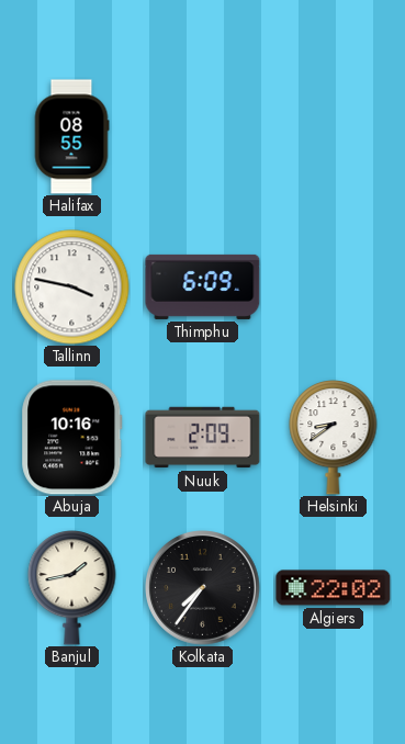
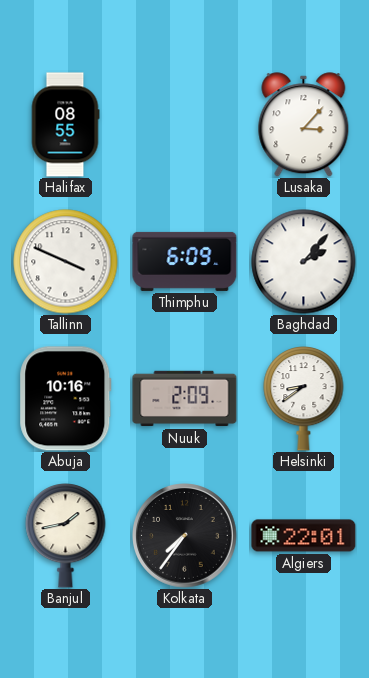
Lusaka: none -> 3:07 (304, 125)
Tallinn: 3:47 -> 3:49 (66, 262)
Baghdad: none -> 2:07 (304, 262)
Algiers: 22:02 -> 22:01 (304, 536)
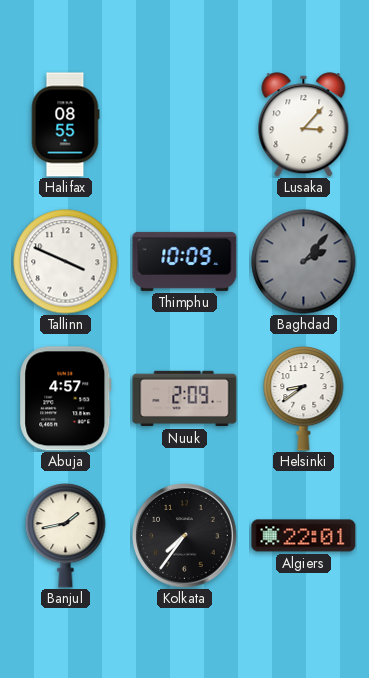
Thimphu: 6:09 -> 10:09 (185, 261)
Baghdad dial: white -> grey (304, 262)
Abuja: 10:16 -> 4:57 (66, 399)
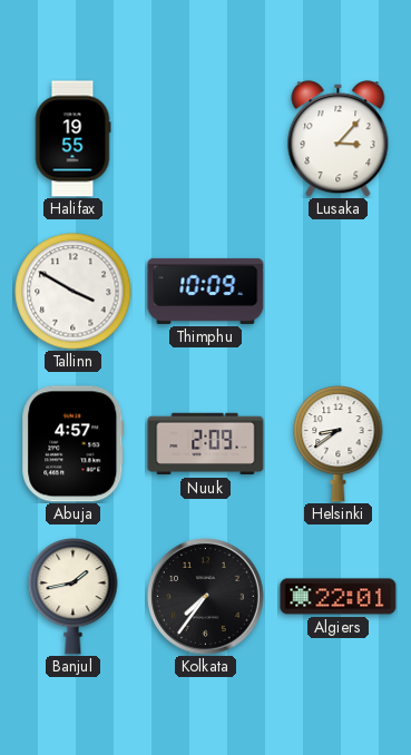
Halifax: 08:55 -> 19:55 (72, 139)
Tallinn: 3:49 -> 3:50 (74, 292)
Baghdad: 2:07 -> none (304, 262)
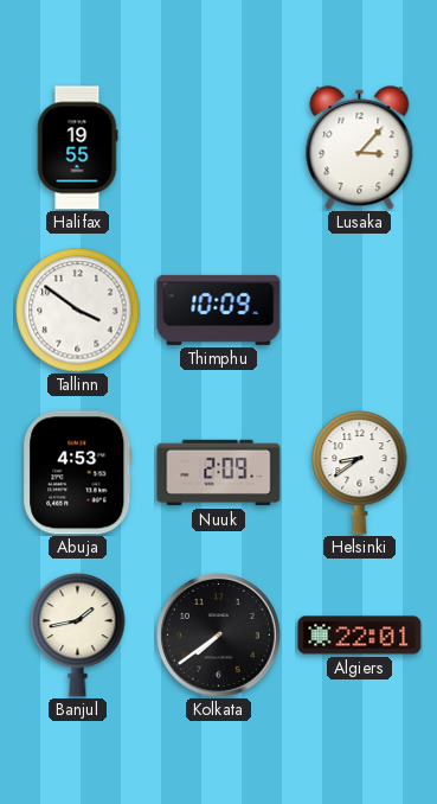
Tallinn: 3:50 -> 3:51 (78, 311)
Abuja: 4:57 -> 4:53 (78, 473)
Kolkata: 7:36 -> 7:39 (219, 636)
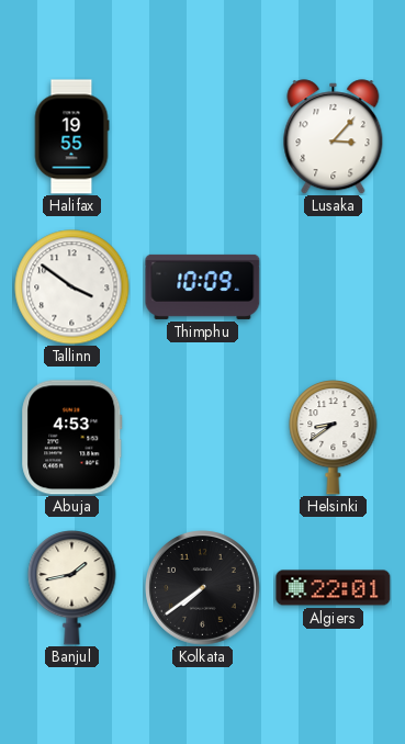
Nuuk: 2:09 -> none (219, 473)
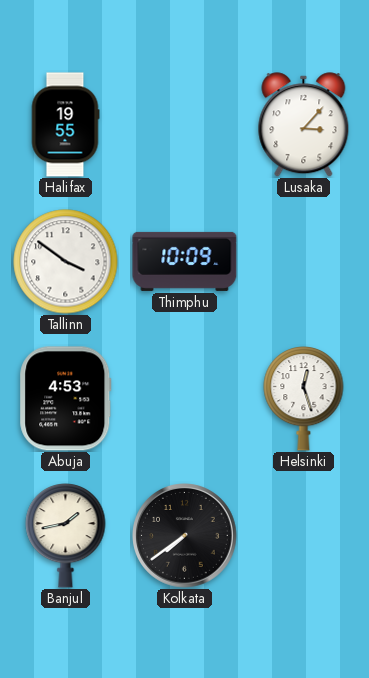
Helsinki: 8:39 -> 12:27 (304, 399)
Algiers: 22:01 -> none (334, 588)
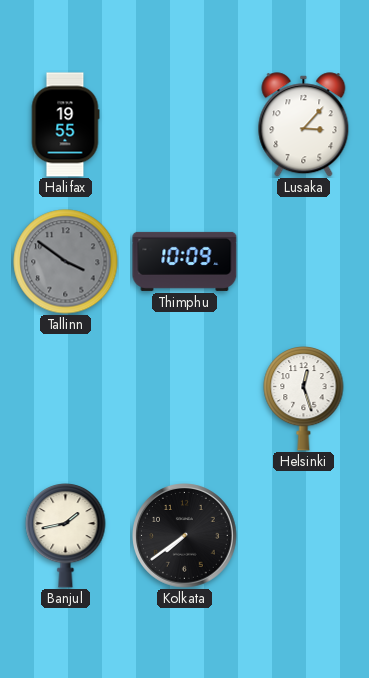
Tallinn dial: white -> grey (66, 262)
Abuja: 4:53 -> none (66, 399)
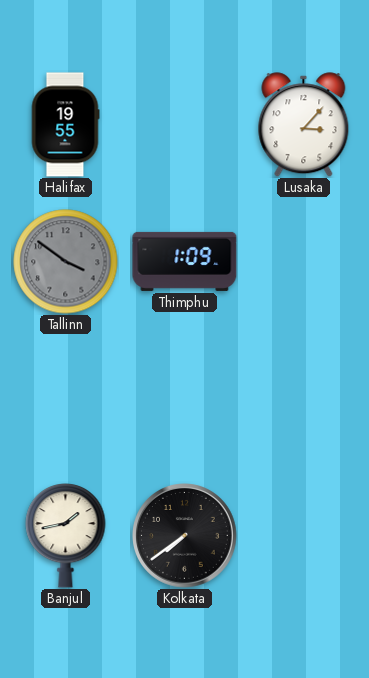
Thimphu: 10:09 -> 1:09 (185, 261)
Helsinki: 12:27 -> none (304, 399)
